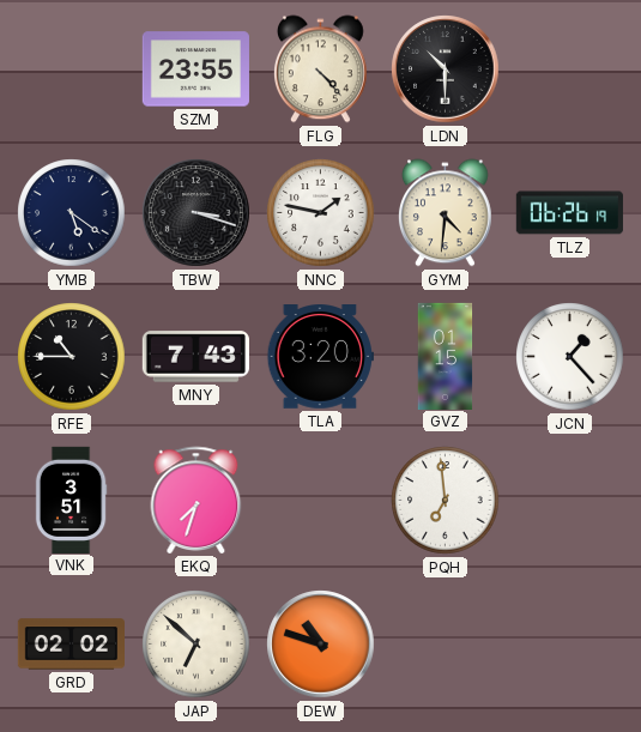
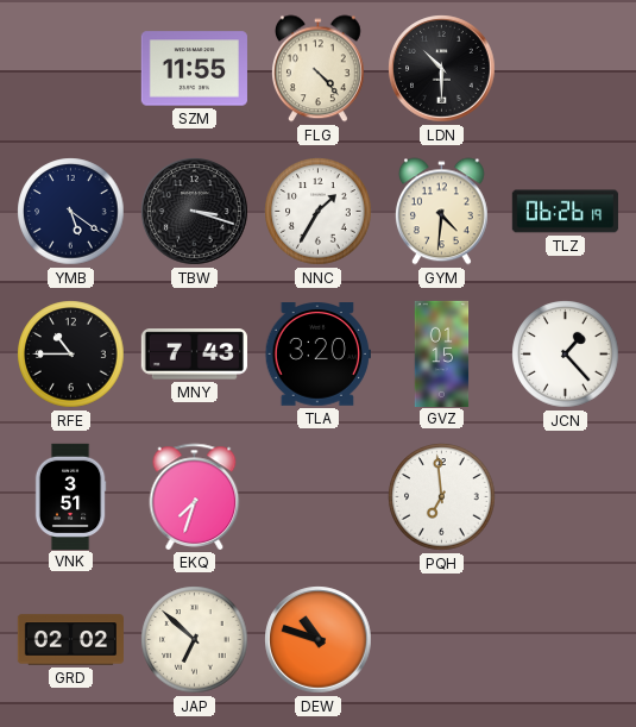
SZM: 23:55 -> 11:55 (194, 69)
NNC: 1:47 -> 1:35 (319, 212)
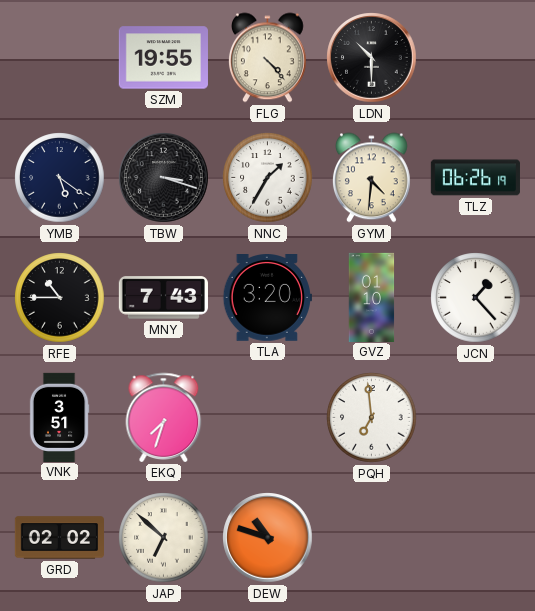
SZM: 11:55 -> 19:55 (163, 58)
GVZ: 01:15 -> 01:10 (372, 297)
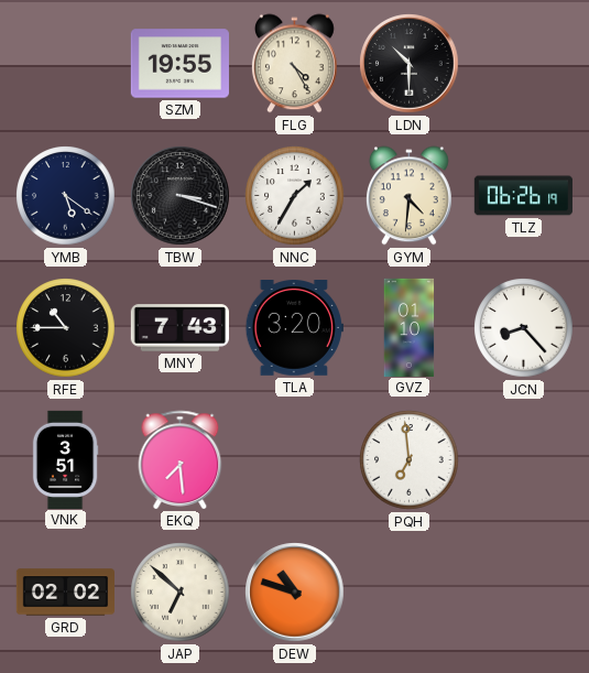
FLG: 4:23 -> 4:25 (294, 64)
JCN: 1:23 -> 8:23 (524, 328)
EKQ: 7:33 -> 7:29 (181, 459)
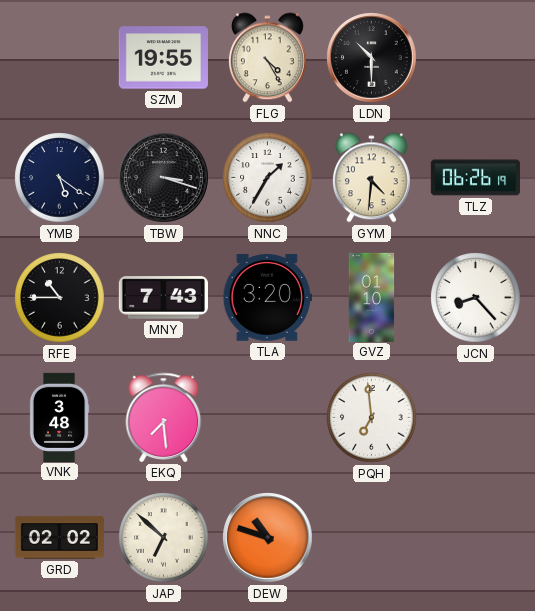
VNK: 3:51 -> 3:48 (59, 417)
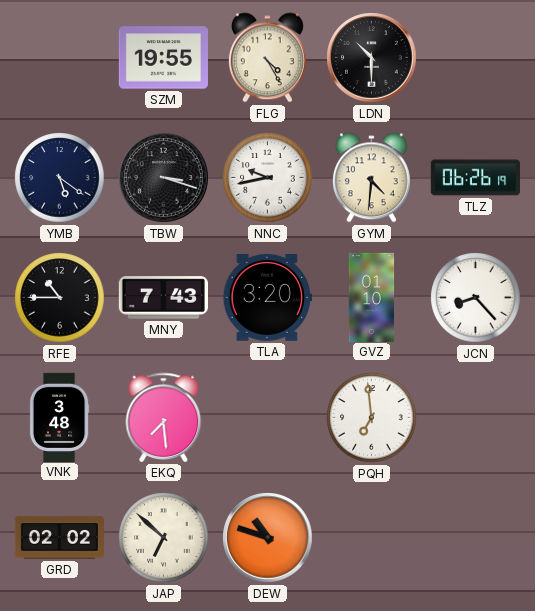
NNC: 1:35 -> 9:43 (268, 178)
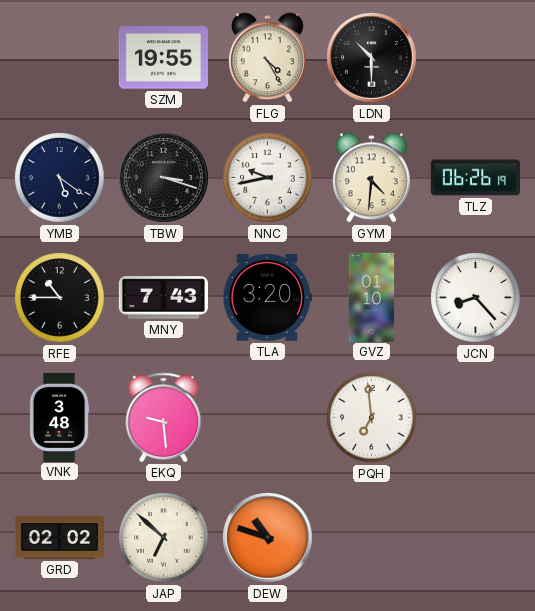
EKQ: 7:29 -> 9:29 (164, 417)
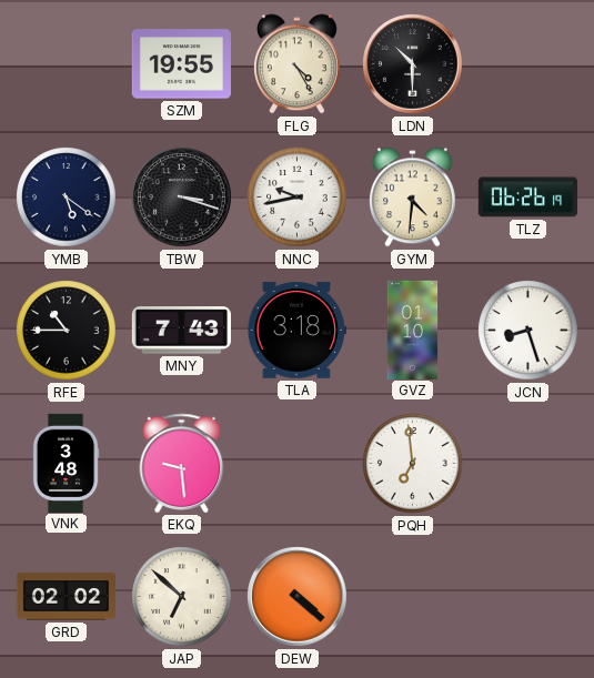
TLA: 3:20 -> 3:18 (296, 331)
JCN: 8:23 -> 8:27 (528, 331)
DEW: 10:48 -> 4:22 (298, 597)
